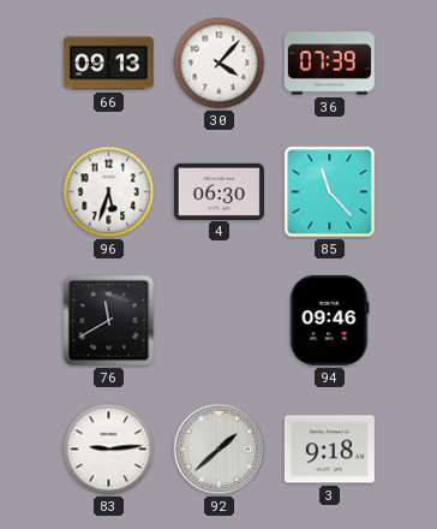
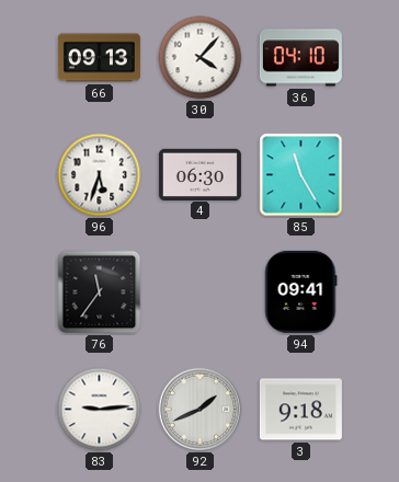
36: 07:39 -> 04:10 (300, 58)
85: 11:23 -> 11:25 (301, 175)
76: 11:40 -> 11:36 (100, 292)
94: 09:46 -> 09:41 (301, 291)
92: 1:38 -> 1:41 (201, 410)
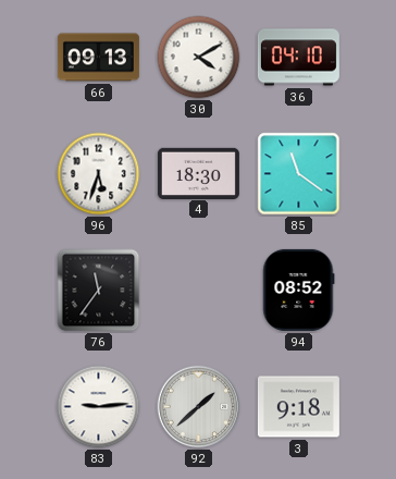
30: 4:07 -> 4:10 (199, 58)
4: 06:30 -> 18:30 (198, 173)
85: 11:25 -> 11:21 (299, 174)
94: 09:41 -> 08:52 (299, 290)
92: 1:41 -> 1:38 (199, 407)
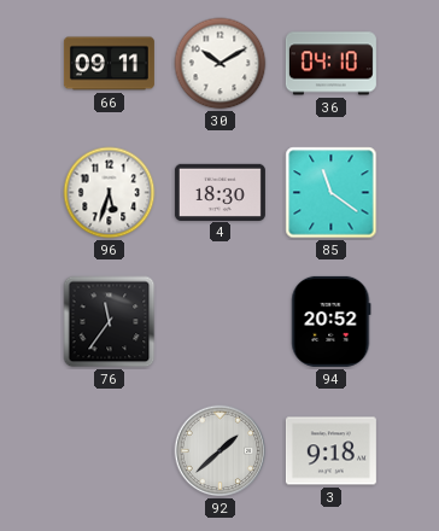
66: 09:13 -> 09:11 (109, 64)
30: 4:10 -> 10:10 (221, 64)
94: 08:52 -> 20:52 (332, 321)
83: 9:14 -> none (99, 407)
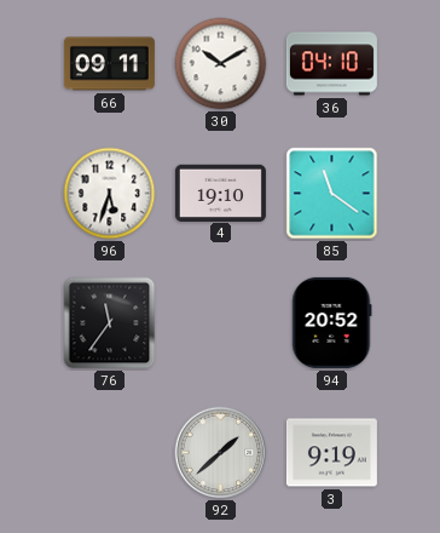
4: 18:30 -> 19:10 (220, 193)
3: 9:18 -> 9:19 (331, 453)
